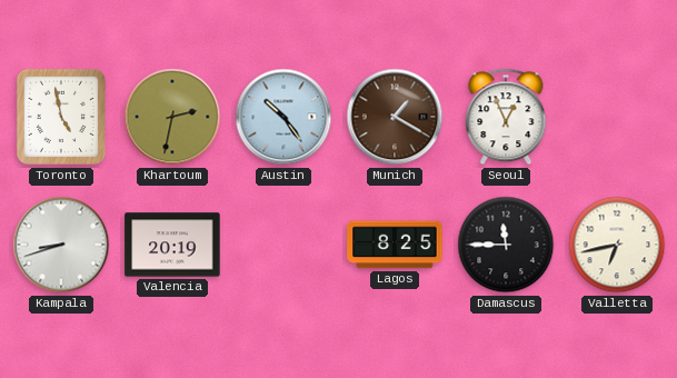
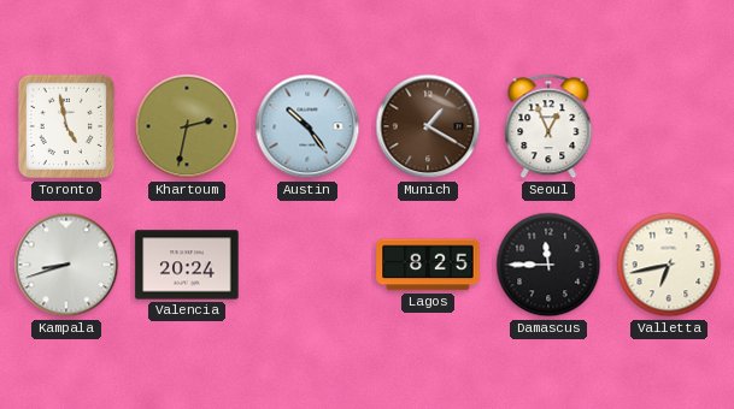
Valencia: 20:19 -> 20:24 (187, 265)
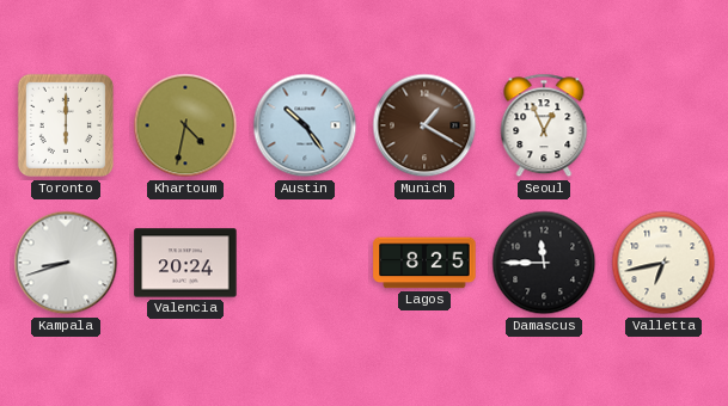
Toronto: 4:58 -> 6:00 (65, 125)
Khartoum: 2:32 -> 4:32 (185, 125)
